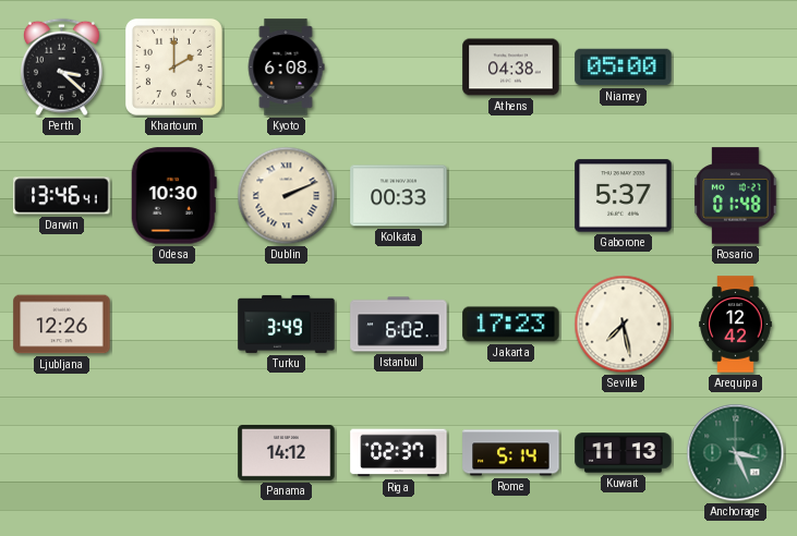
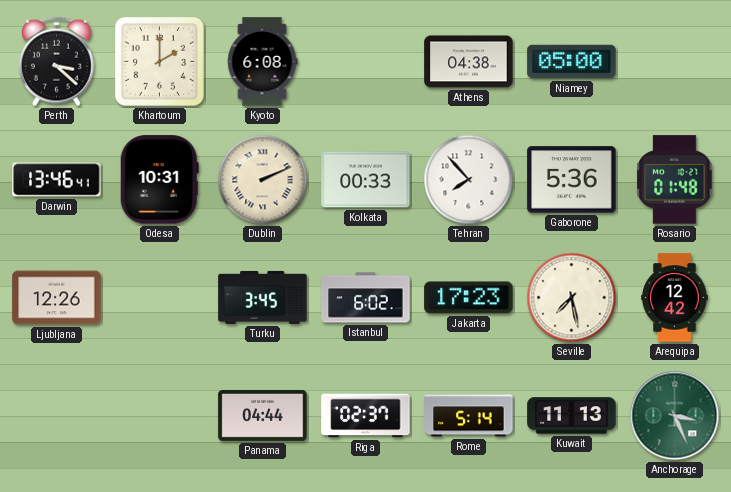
Odesa: 10:30 -> 10:31 (159, 180)
Tehran: none -> 7:53 (469, 180)
Gaborone: 5:37 -> 5:36 (572, 180)
Turku: 3:49 -> 3:45 (263, 297)
Panama: 14:12 -> 04:44 (263, 415)
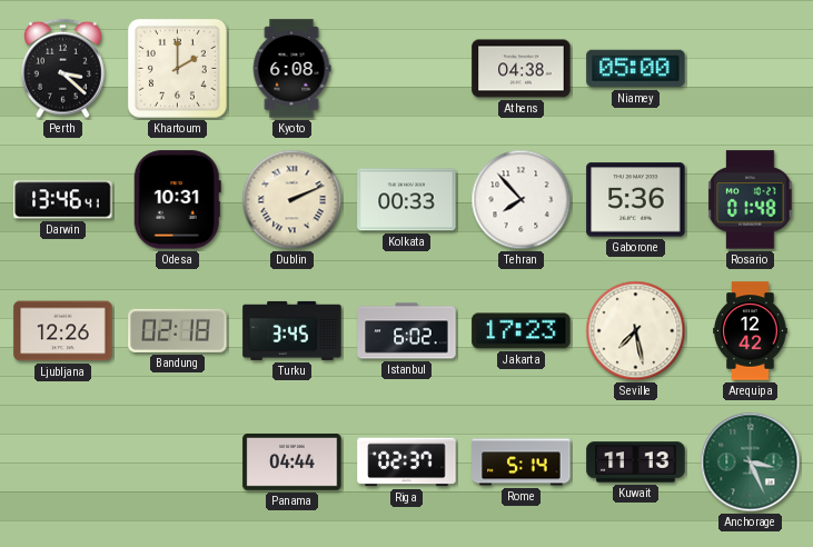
Bandung: none -> 02:18 (178, 330)
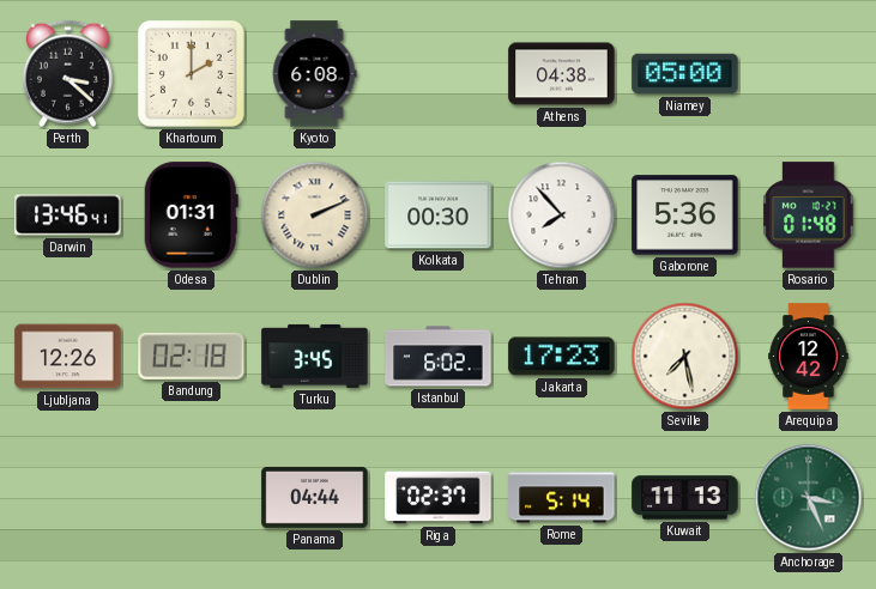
Odesa: 10:31 -> 01:31 (191, 215)
Kolkata: 00:33 -> 00:30 (439, 215)
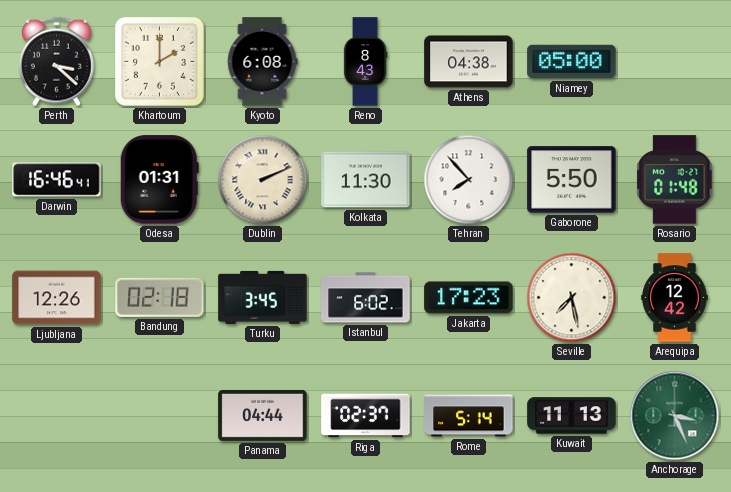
Reno: none -> 8:43 (365, 62)
Darwin: 13:46 -> 16:46 (57, 180)
Kolkata: 00:30 -> 11:30 (366, 180)
Gaborone: 5:36 -> 5:50 (572, 180)
